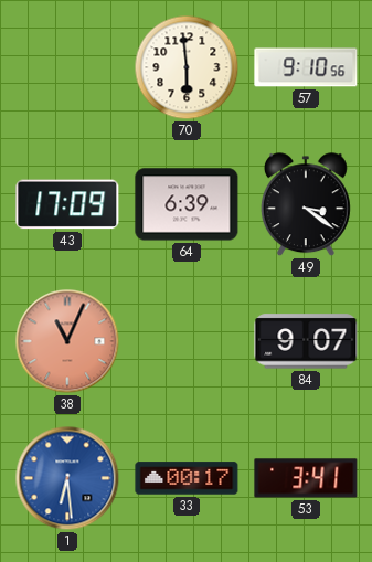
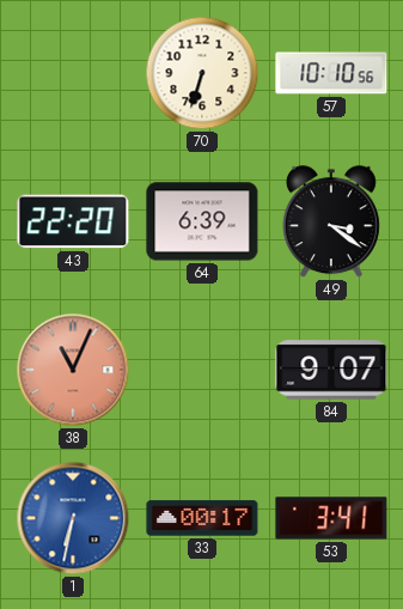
70: 5:59 -> 6:33 (202, 73)
57: 9:10 -> 10:10 (331, 73)
43: 17:09 -> 22:20 (73, 221)
1: 6:29 -> 6:32 (73, 518)
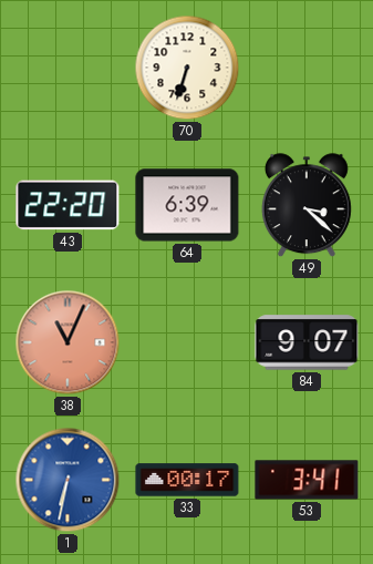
57: 10:10 -> none (331, 73)
49: 3:21 -> 3:22 (307, 206)
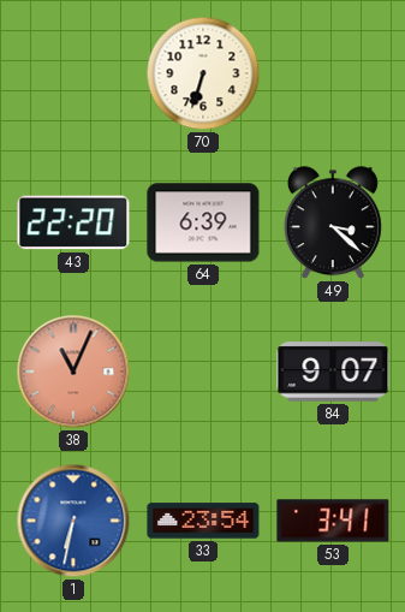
33: 00:17 -> 23:54 (203, 521)
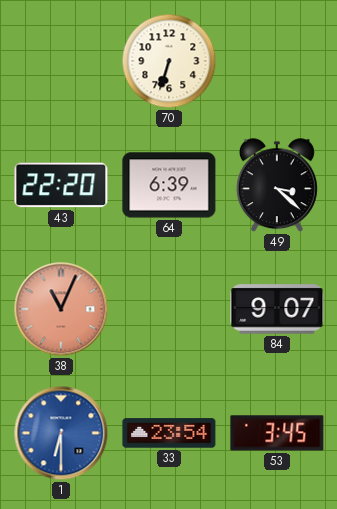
1: 6:32 -> 6:30 (61, 433)
53: 3:41 -> 3:45 (277, 433)
